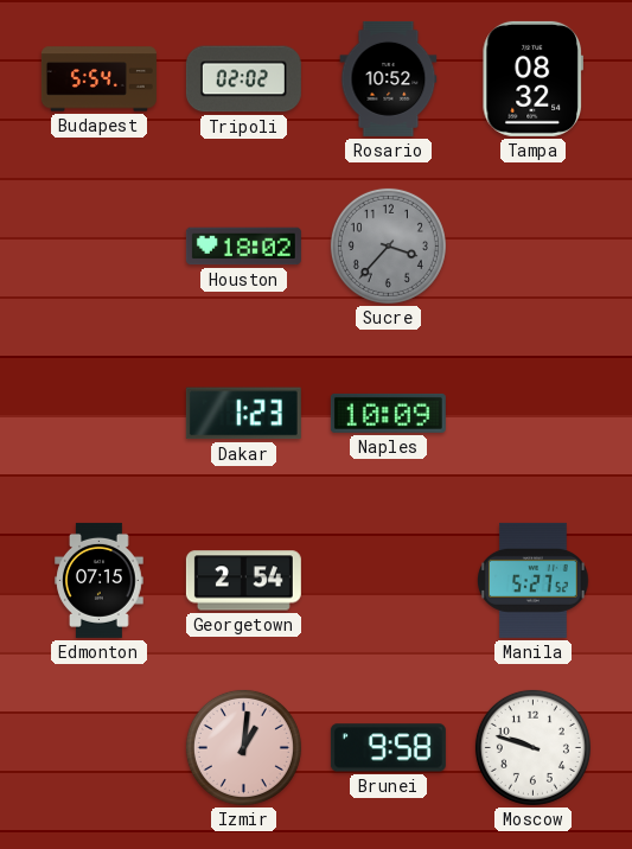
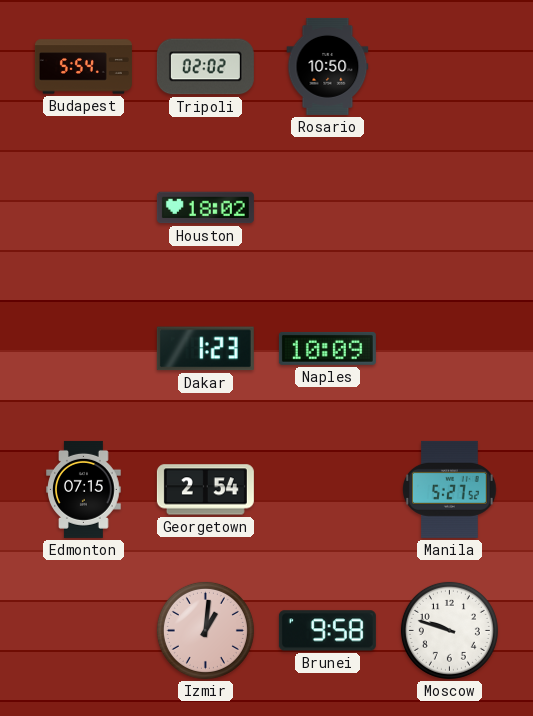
Rosario: 10:52 -> 10:50 (328, 66)
Tampa: 08:32 -> none (532, 78)
Sucre: 3:37 -> none (388, 245)
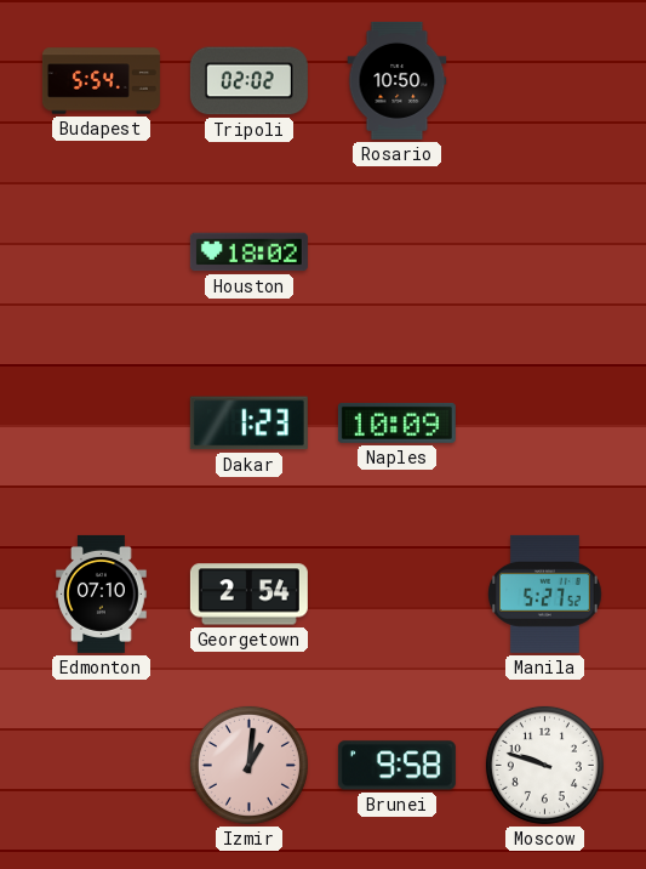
Edmonton: 07:15 -> 07:10 (102, 593)
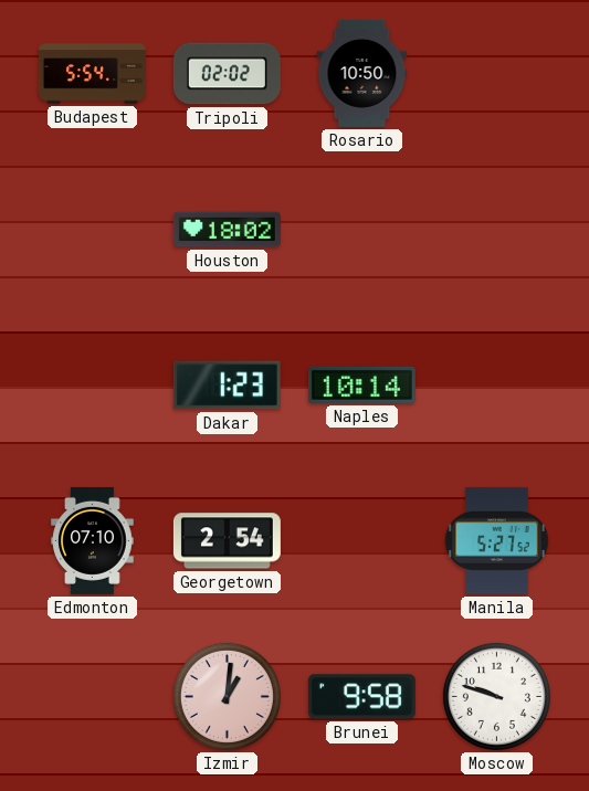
Naples: 10:09 -> 10:14 (361, 384)
